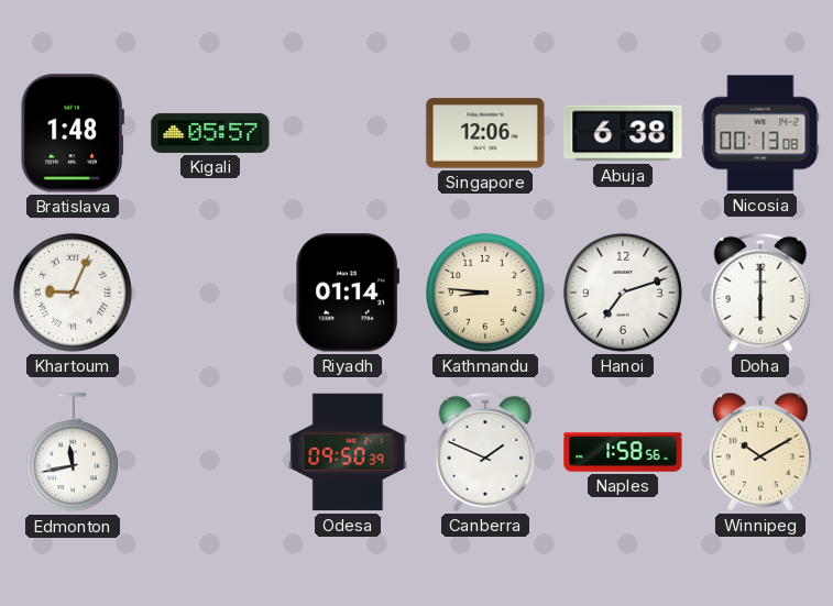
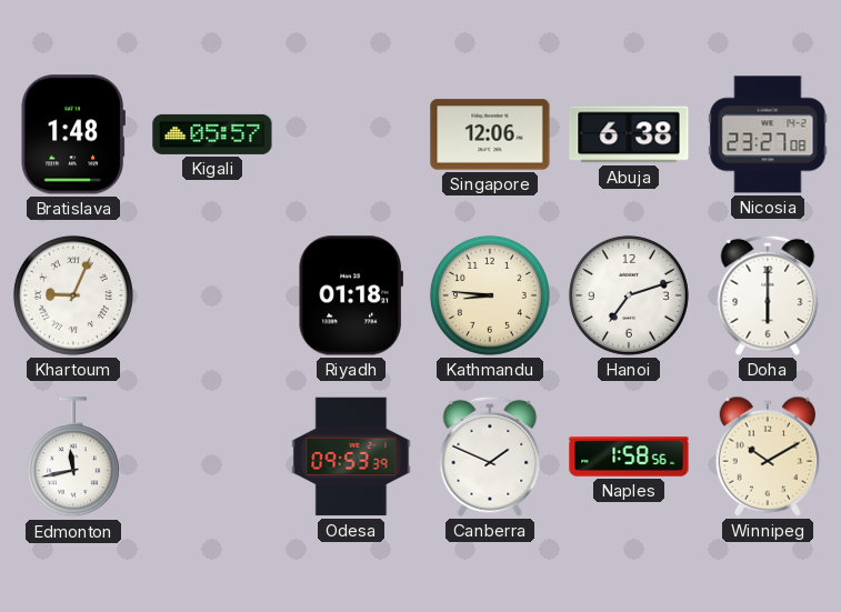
Nicosia: 00:13 -> 23:27 (768, 134)
Riyadh: 01:14 -> 01:18 (350, 295)
Odesa: 09:50 -> 09:53 (351, 457)
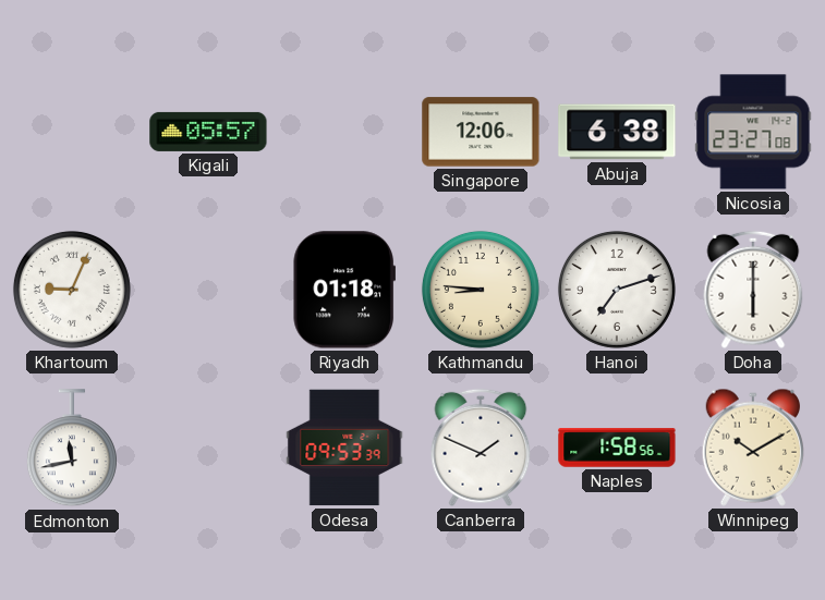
Bratislava: 1:48 -> none (73, 134)
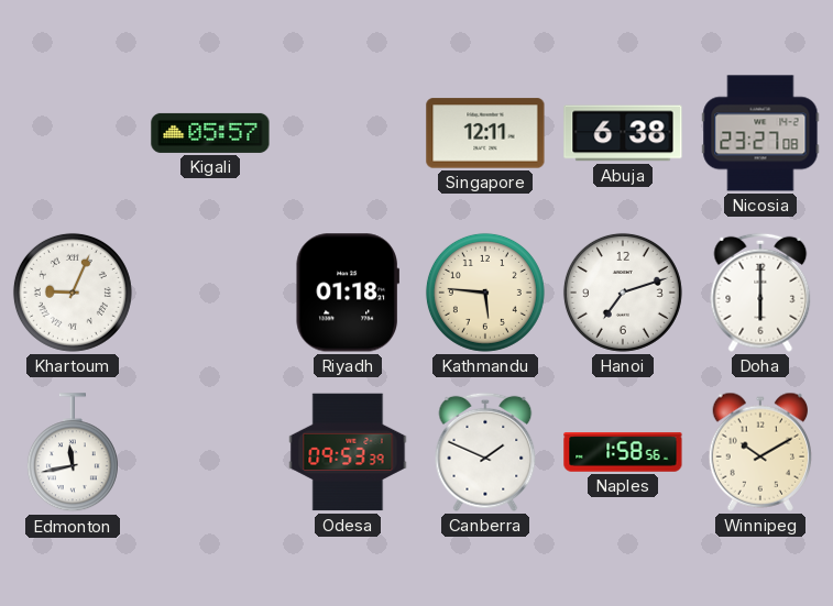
Singapore: 12:06 -> 12:11 (485, 133)
Kathmandu: 8:46 -> 5:46 (485, 293)
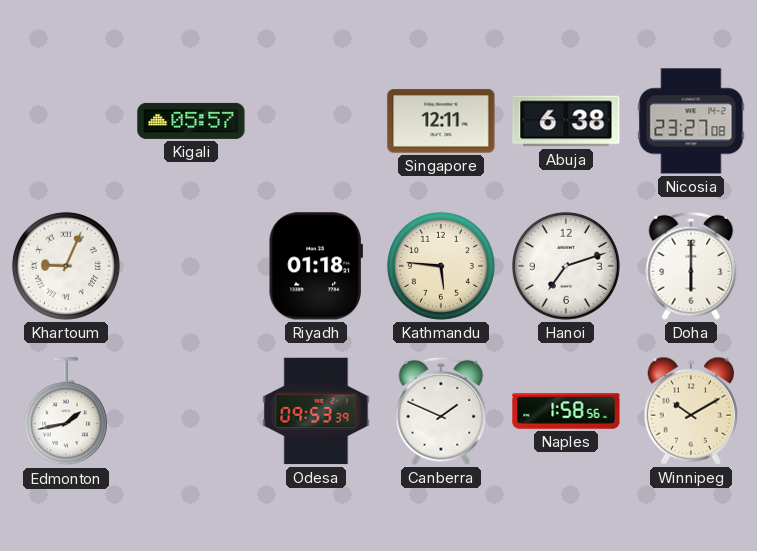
Edmonton: 11:43 -> 1:43 (66, 412)
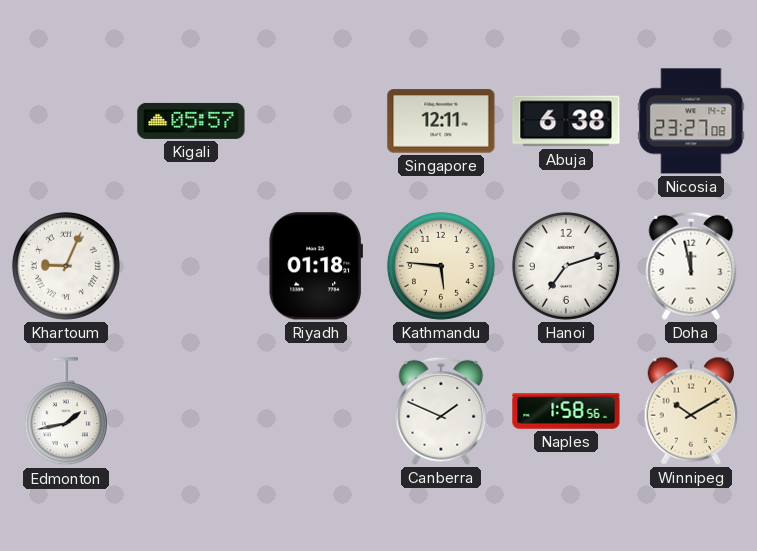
Doha: 6:00 -> 11:58 (691, 266)
Odesa: 09:53 -> none (316, 411)
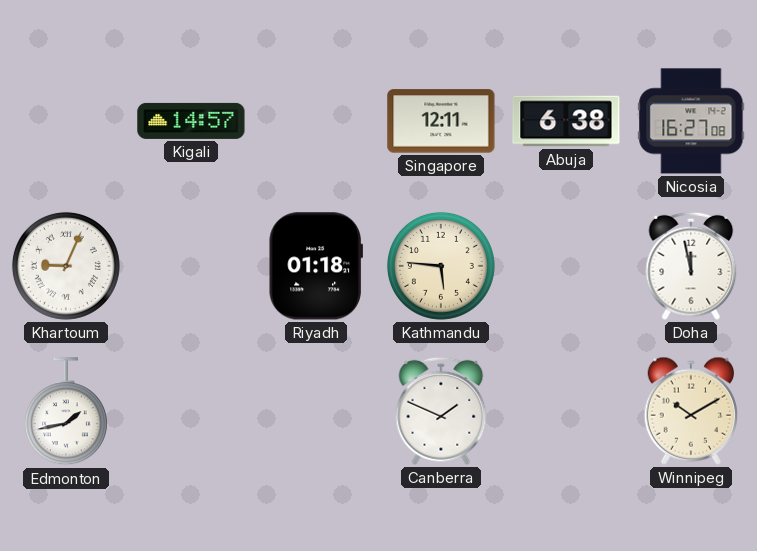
Kigali: 05:57 -> 14:57 (191, 121)
Nicosia: 23:27 -> 16:27 (691, 121)
Hanoi: 7:12 -> none (566, 266)
Naples: 1:58 -> none (566, 411)
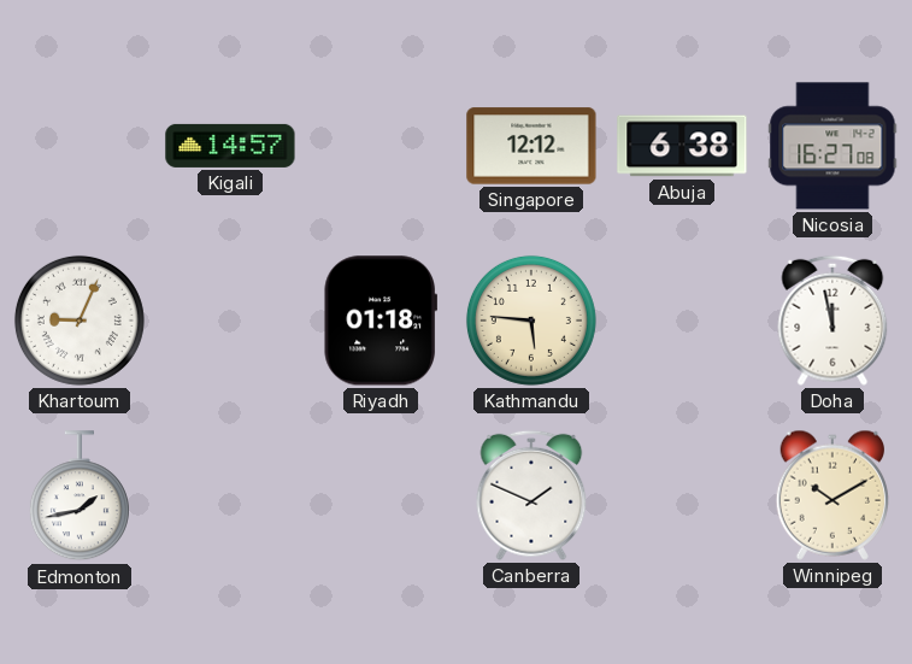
Singapore: 12:11 -> 12:12 (531, 146)
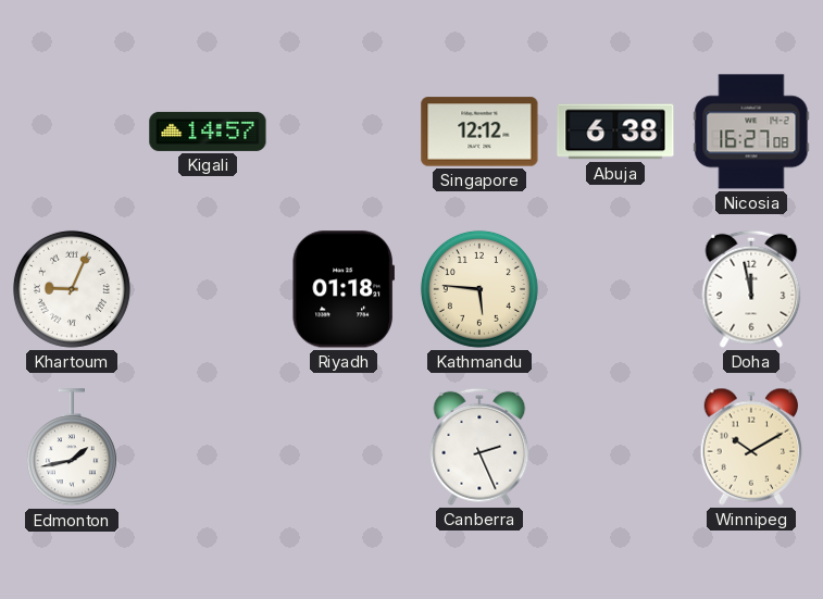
Canberra: 1:49 -> 2:26 (479, 447)
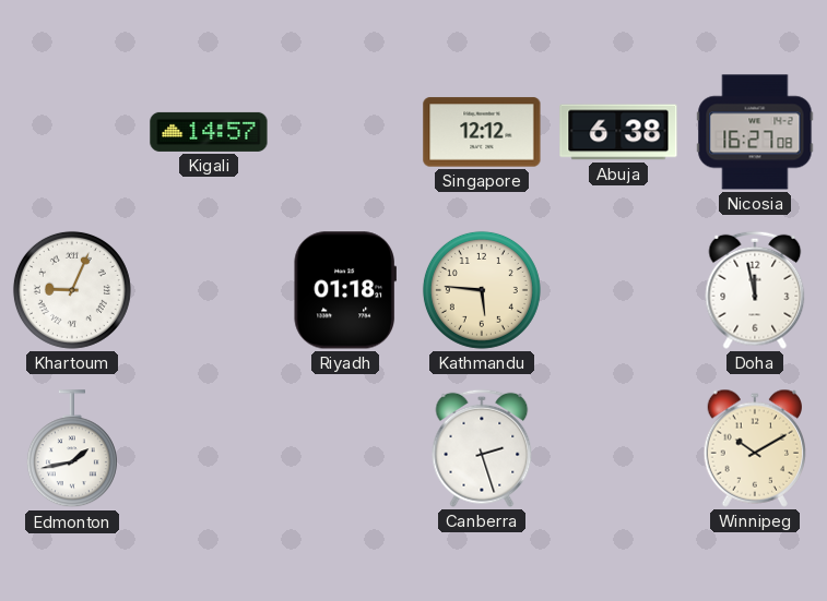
Canberra: 2:26 -> 2:27 (482, 448)
